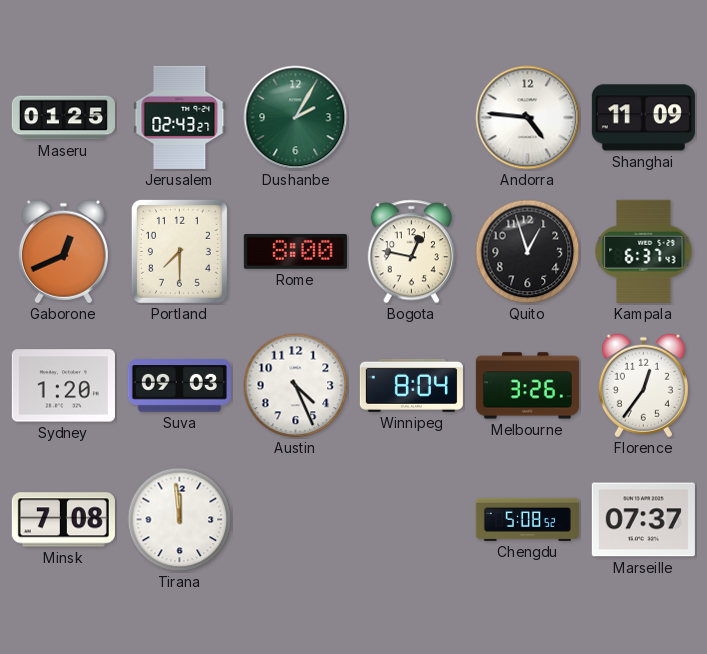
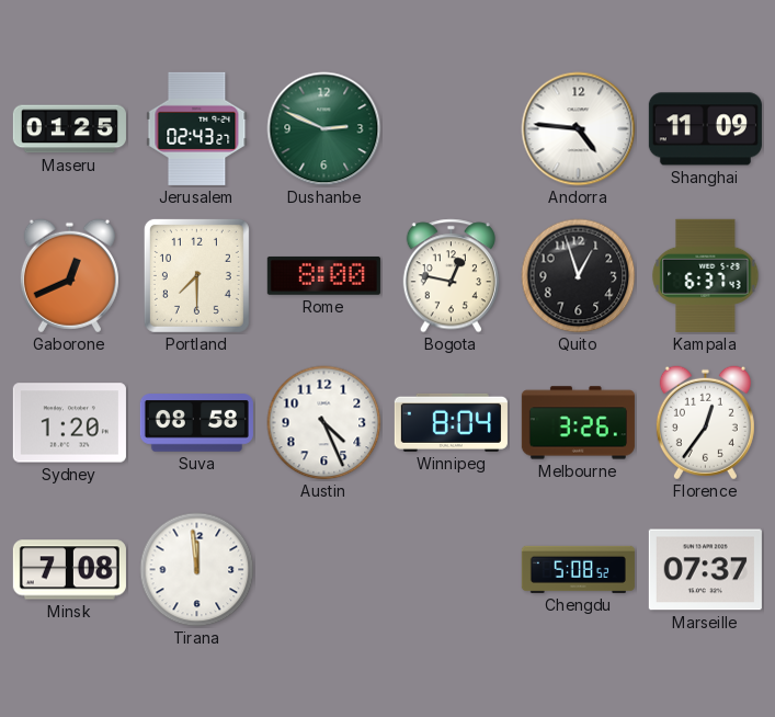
Dushanbe: 2:05 -> 2:49 (324, 129)
Suva: 09:03 -> 08:58 (196, 423)
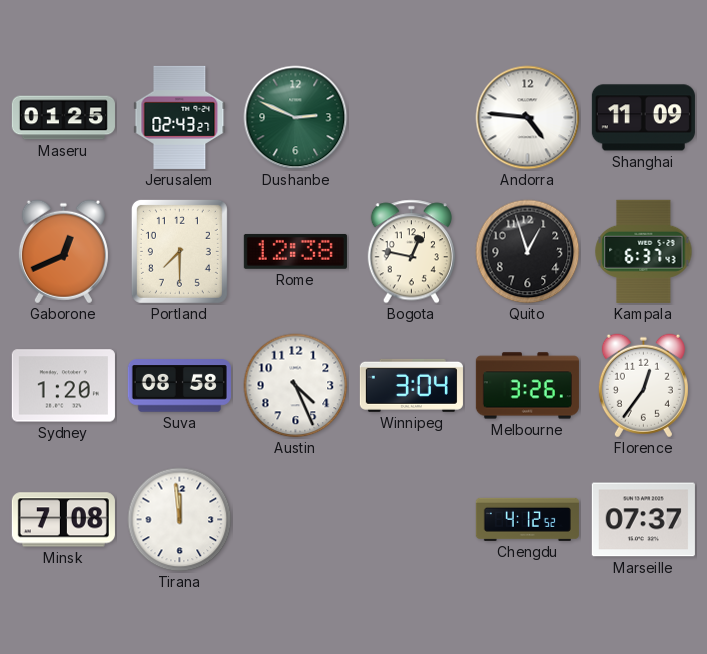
Rome: 8:00 -> 12:38 (295, 252)
Winnipeg: 8:04 -> 3:04 (411, 385)
Chengdu: 5:08 -> 4:12 (527, 519)
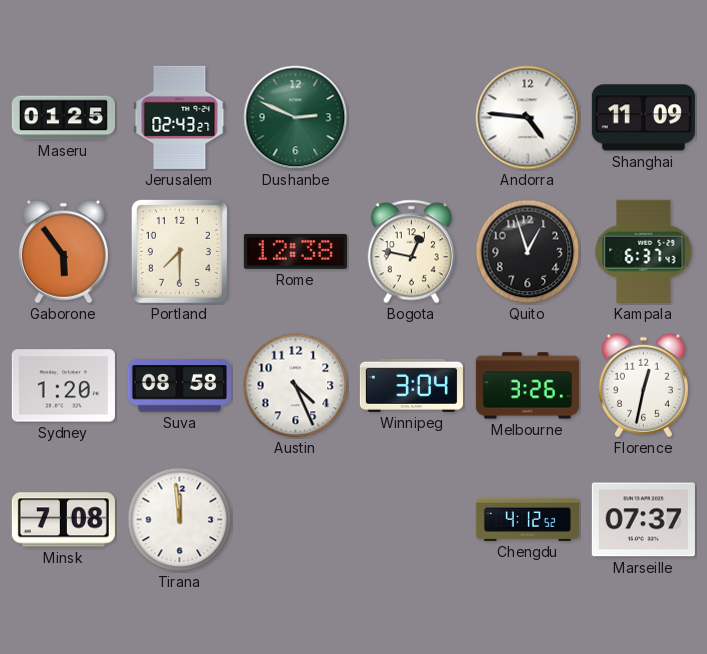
Gaborone: 12:41 -> 5:54 (63, 252)
Florence: 12:36 -> 12:32 (643, 386)
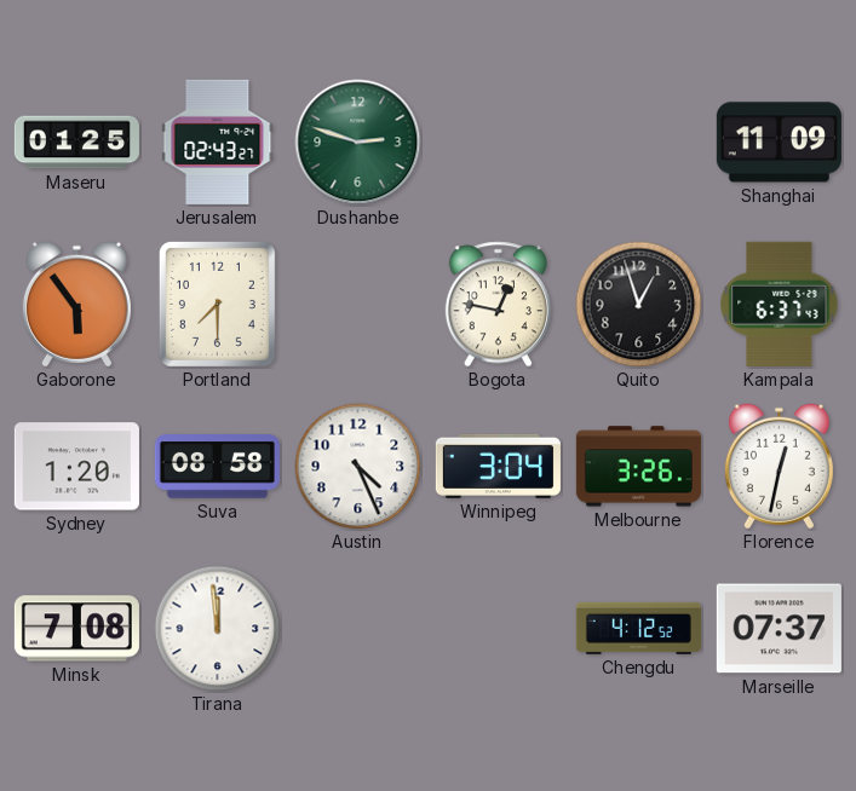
Dushanbe: 2:49 -> 2:48 (358, 143)
Andorra: 4:46 -> none (528, 118)
Rome: 12:38 -> none (295, 252)
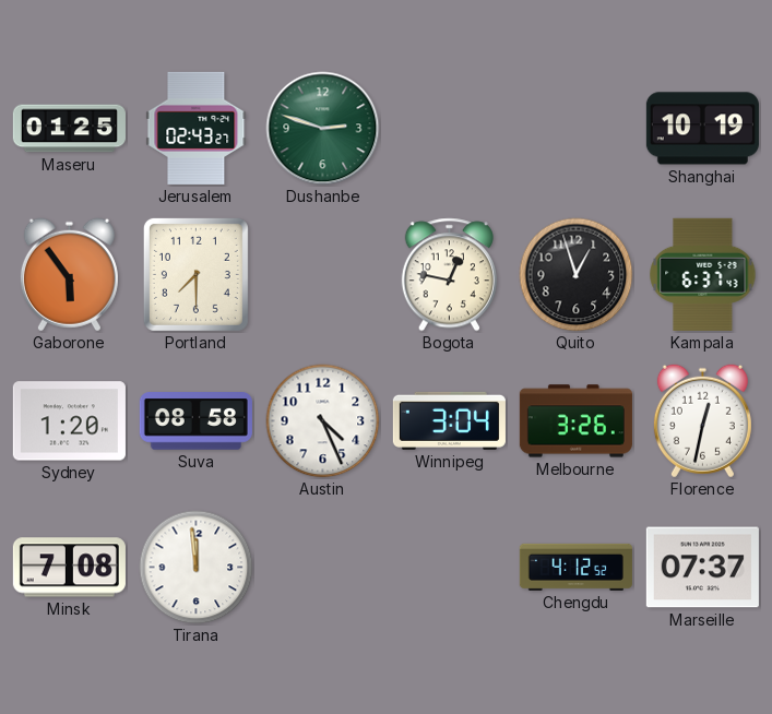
Shanghai: 11:09 -> 10:19 (702, 129)
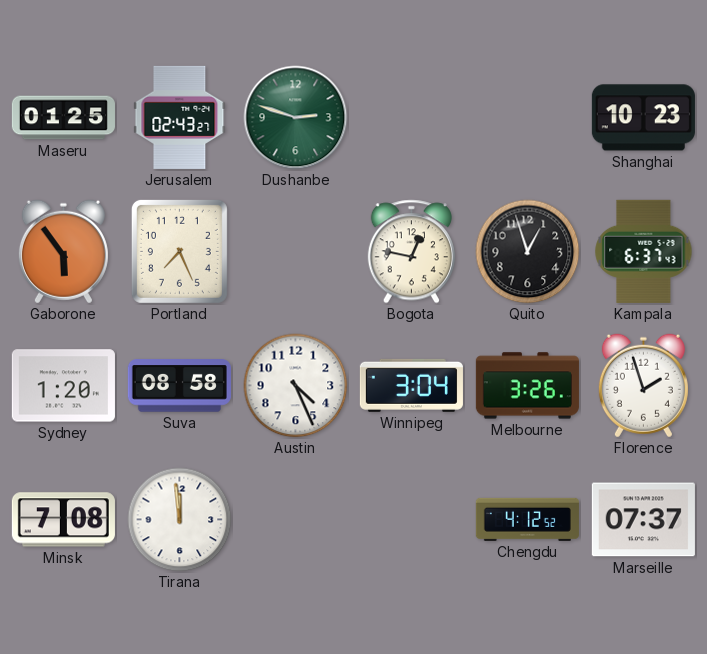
Shanghai: 10:19 -> 10:23 (643, 118)
Portland: 7:30 -> 7:26 (179, 251)
Florence: 12:32 -> 1:57 (643, 386)
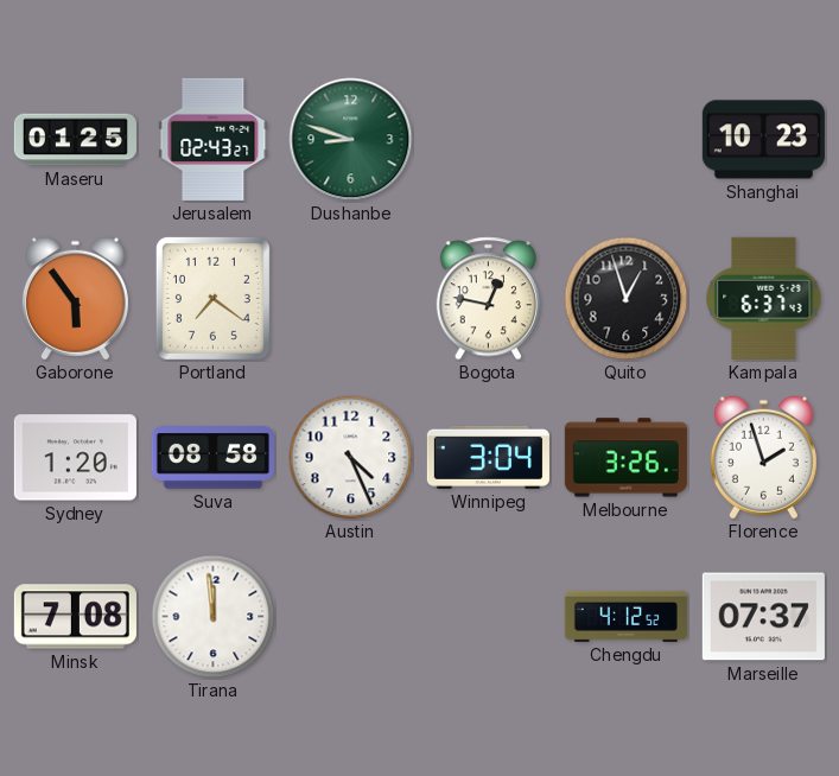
Dushanbe: 2:48 -> 8:48 (351, 140)
Portland: 7:26 -> 7:21 (212, 298)
